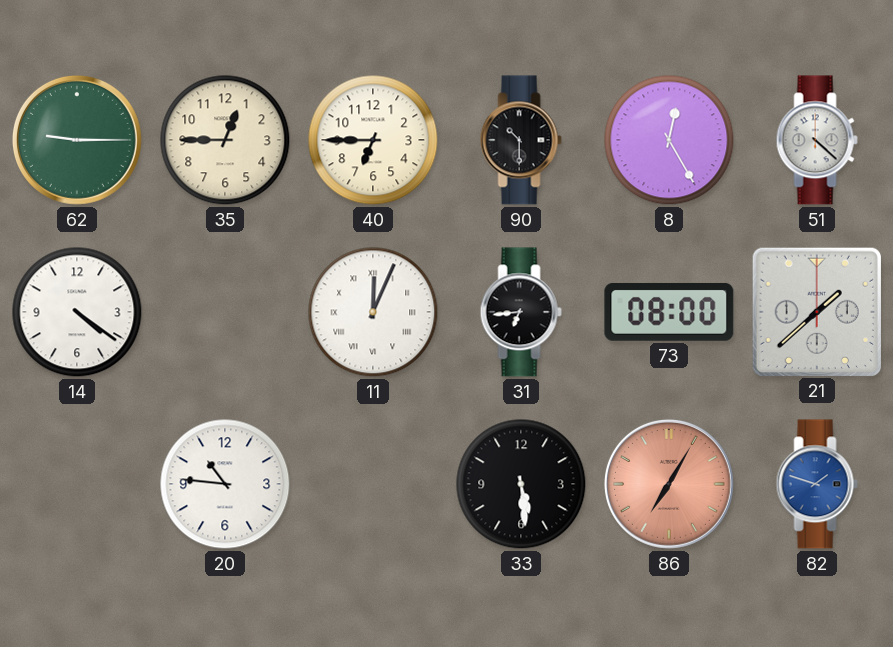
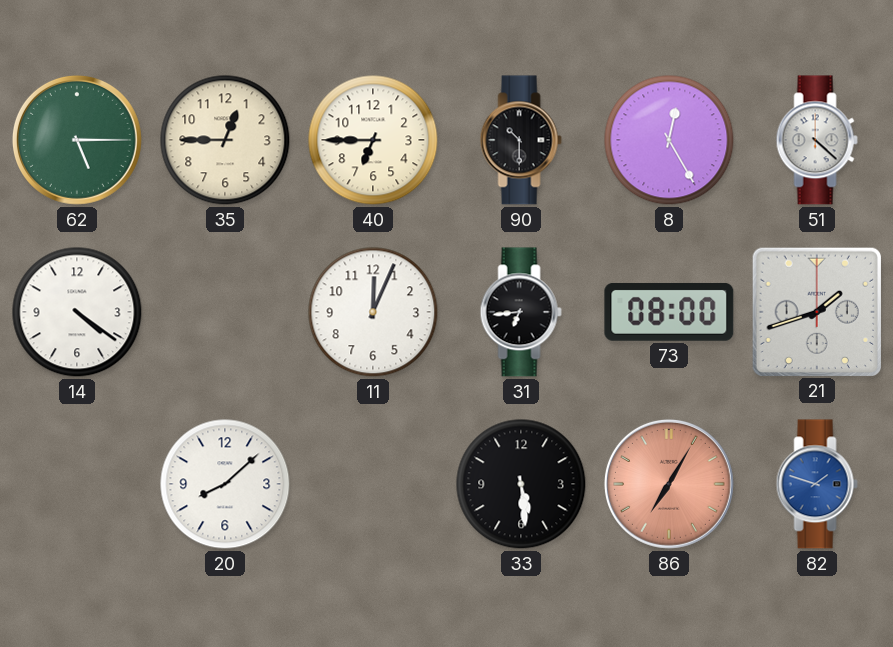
62: 9:15 -> 5:15 (77, 140)
11 numerals: Roman -> Arabic (373, 312)
21: 1:38 -> 1:42 (816, 311)
20: 10:46 -> 8:08 (225, 484)
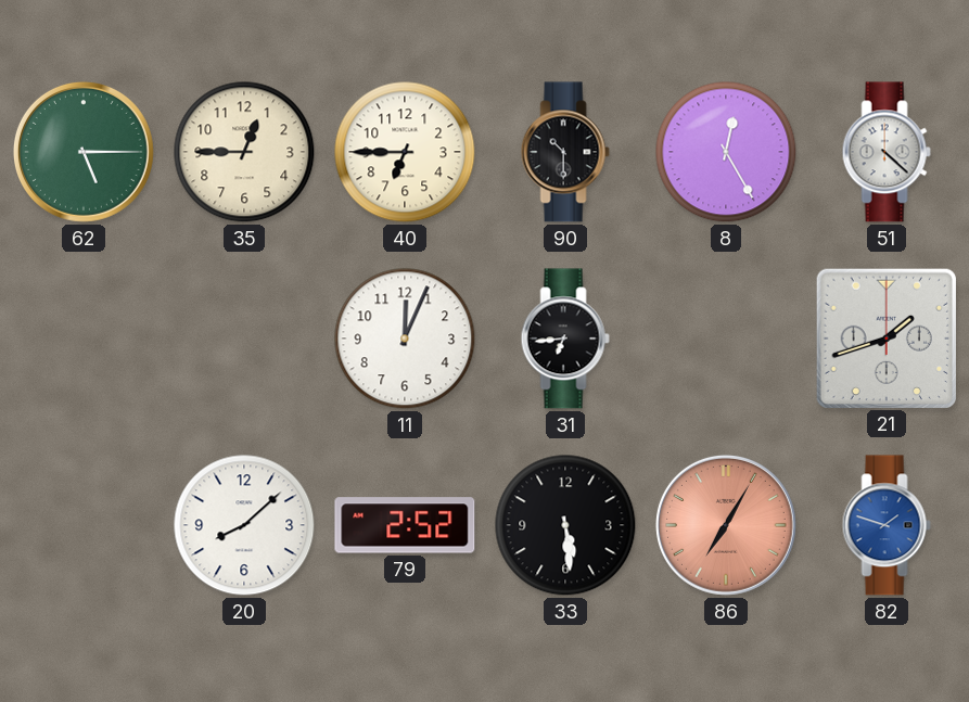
14: 4:21 -> none (77, 312)
73: 08:00 -> none (669, 312)
79: none -> 2:52 (405, 525)
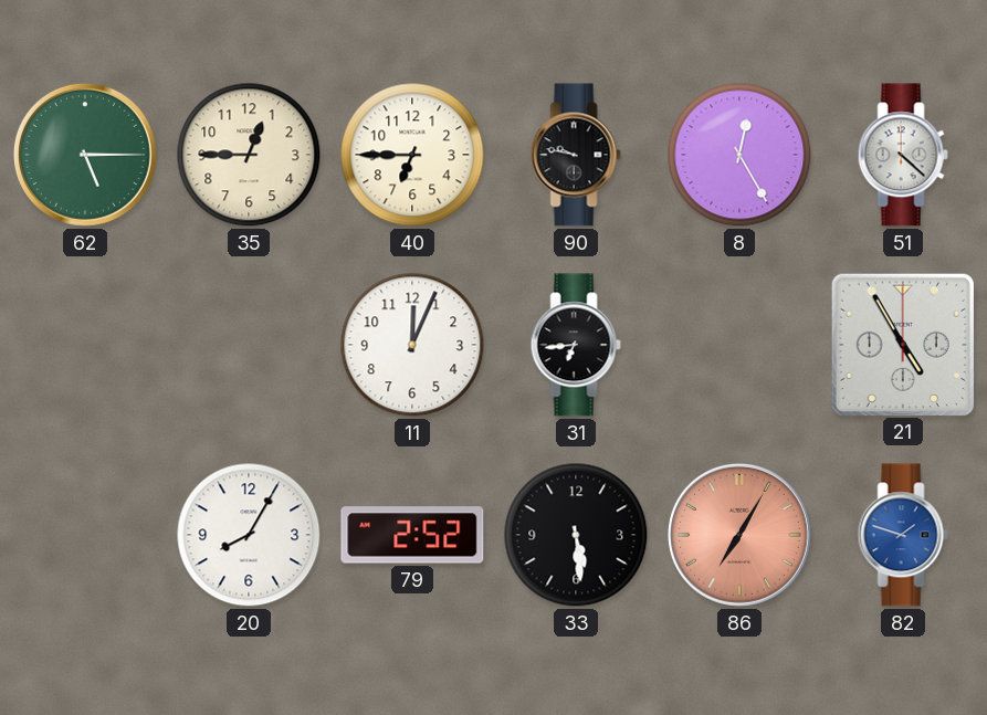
90: 10:30 -> 9:47 (576, 155)
21: 1:42 -> 4:55 (902, 344)
20: 8:08 -> 8:05 (249, 535)
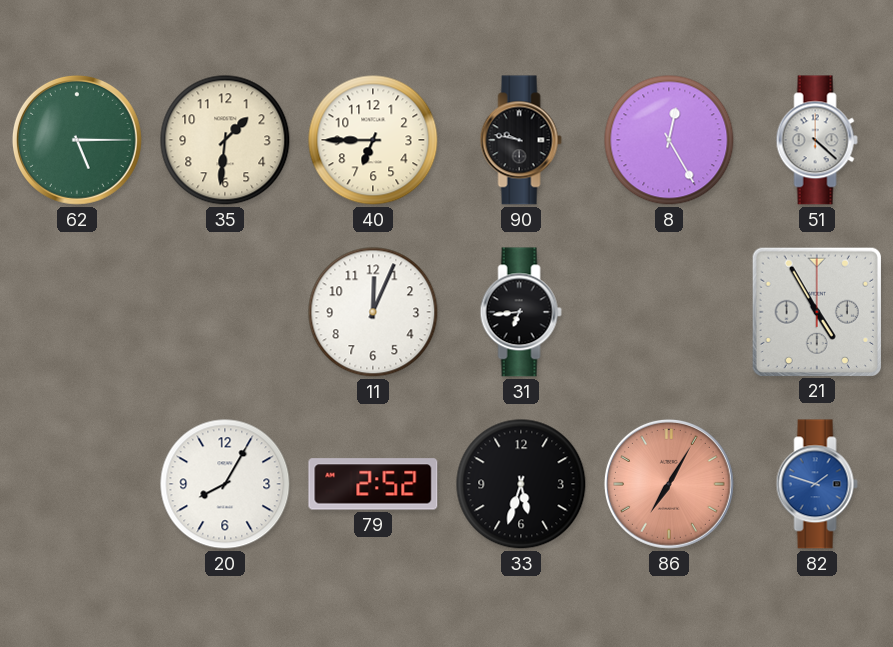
35: 12:45 -> 1:31 (225, 140)
33: 5:29 -> 5:33 (521, 484)
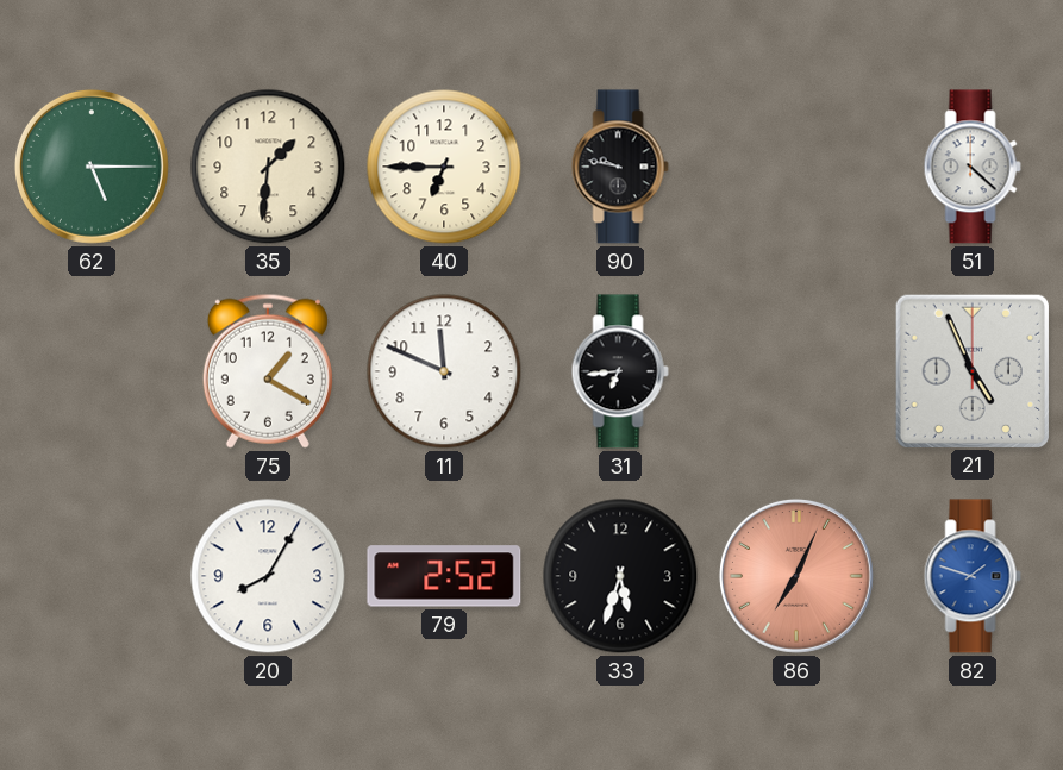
8: 12:25 -> none (669, 140)
75: none -> 1:20 (268, 371)
11: 12:04 -> 11:49 (444, 371)
21: 4:55 -> 4:56 (971, 370)
86: 7:05 -> 7:04 (796, 576)
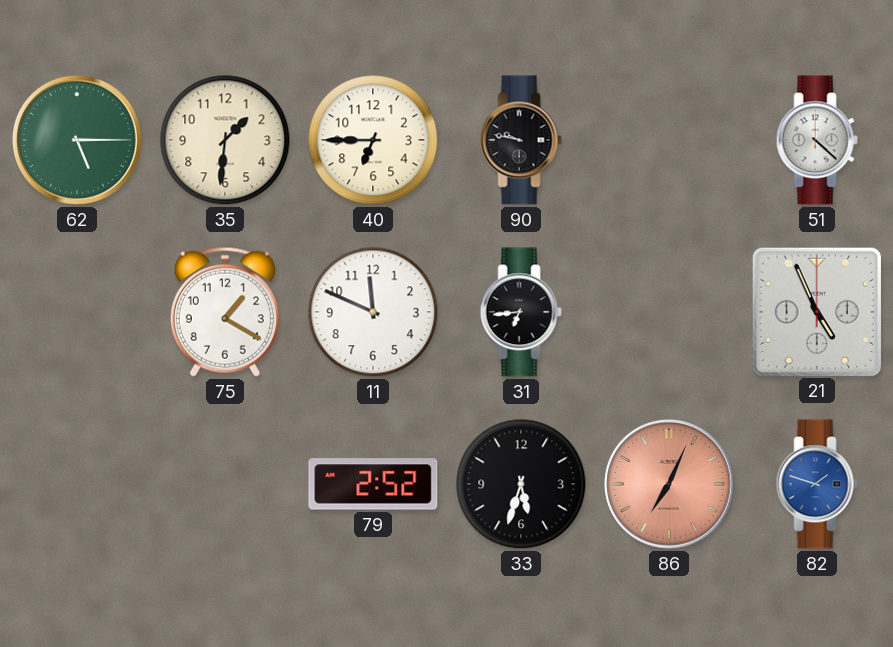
20: 8:05 -> none (268, 576)
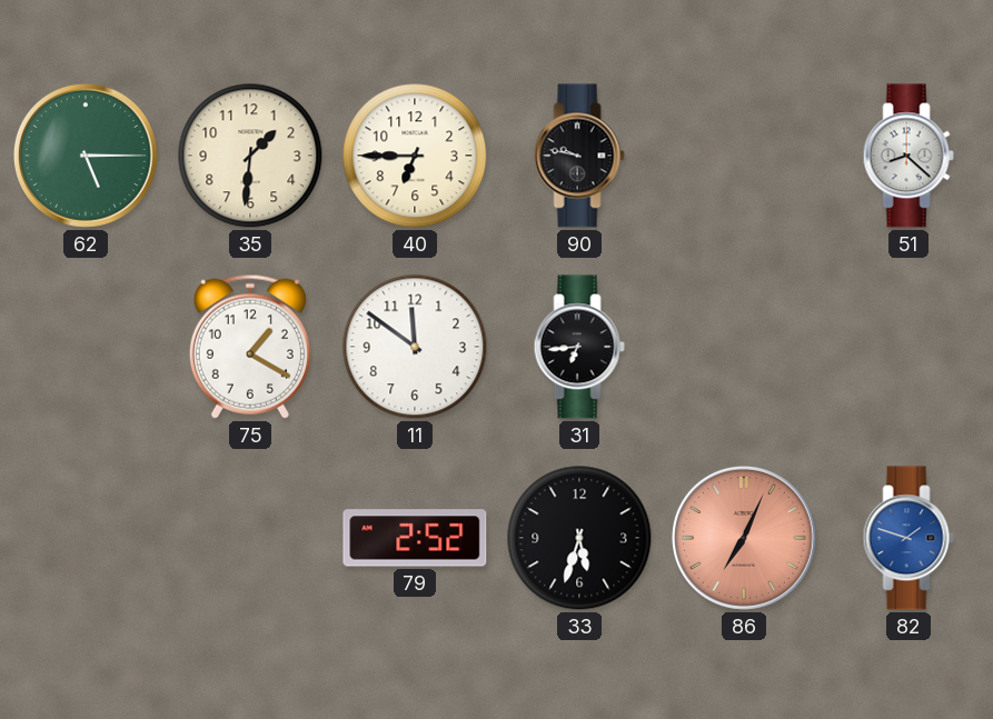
51: 4:22 -> 8:22 (908, 156)
11: 11:49 -> 11:51 (415, 347)
21: 4:56 -> none (816, 311)
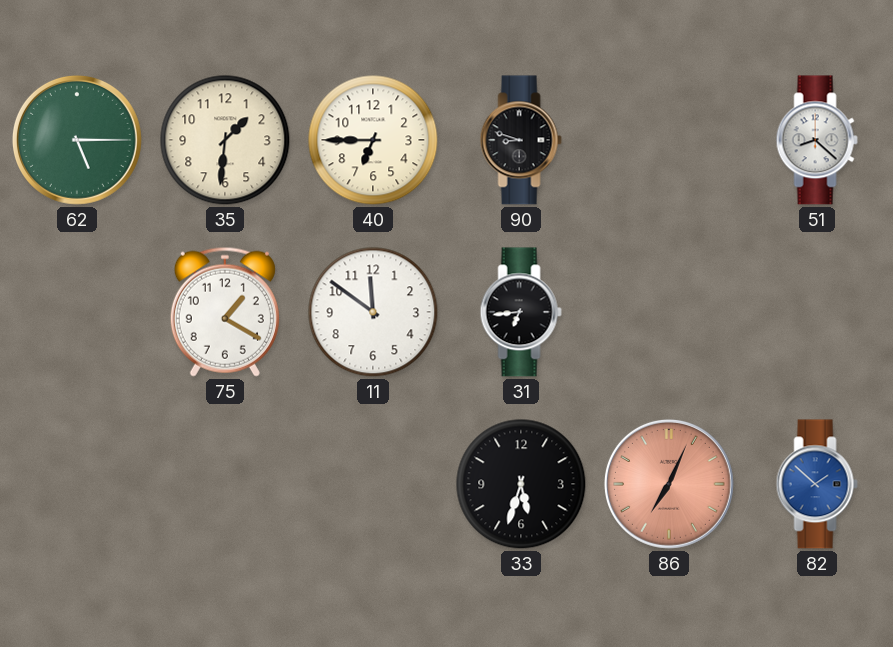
90: 9:47 -> 8:48 (521, 140)
79: 2:52 -> none (415, 538)
82: 1:48 -> 1:52 (817, 484)
